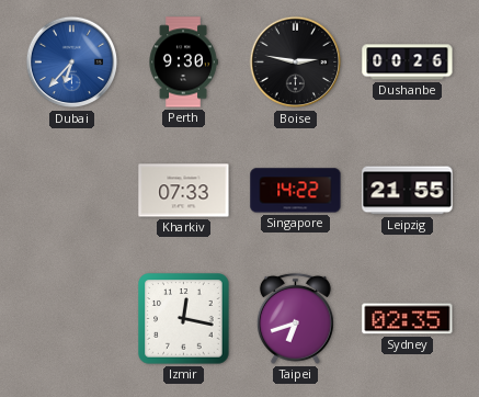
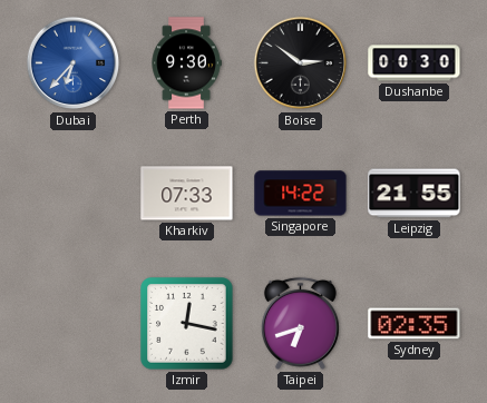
Boise: 2:47 -> 2:51 (301, 63)
Dushanbe: 00:26 -> 00:30 (415, 63)
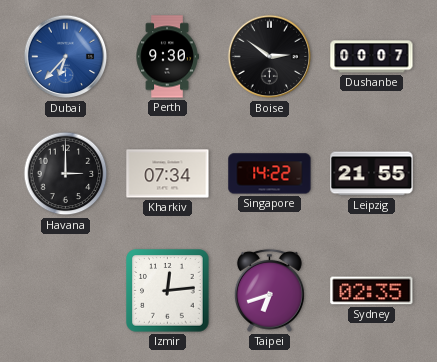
Dushanbe: 00:30 -> 00:07 (372, 57)
Havana: none -> 3:00 (66, 174)
Kharkiv: 07:33 -> 07:34 (168, 174)
Izmir: 12:17 -> 12:14 (168, 291)
